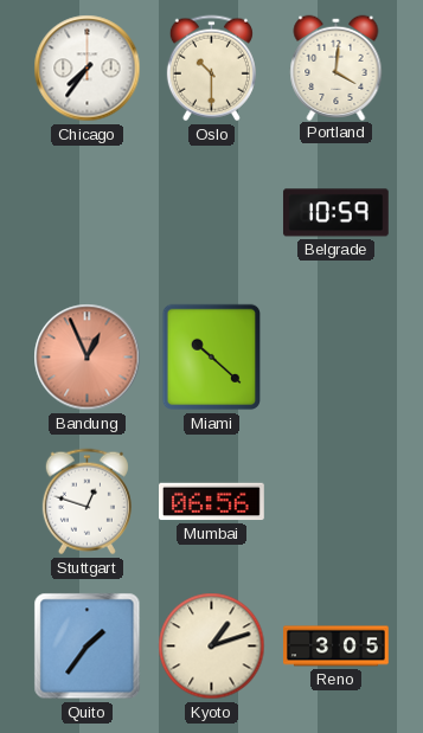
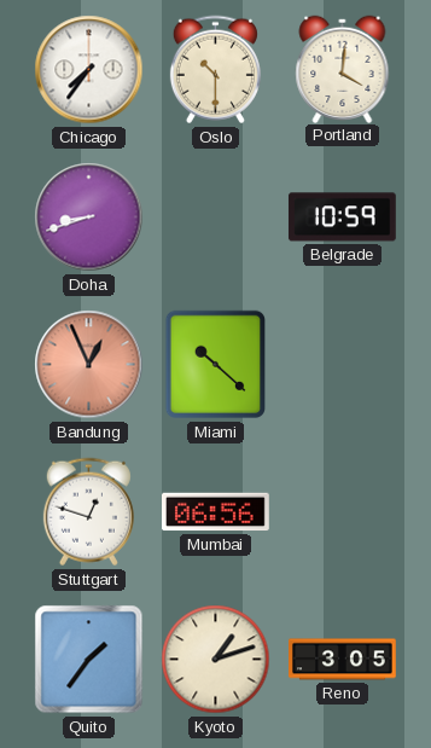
Doha: none -> 8:42 (89, 218)
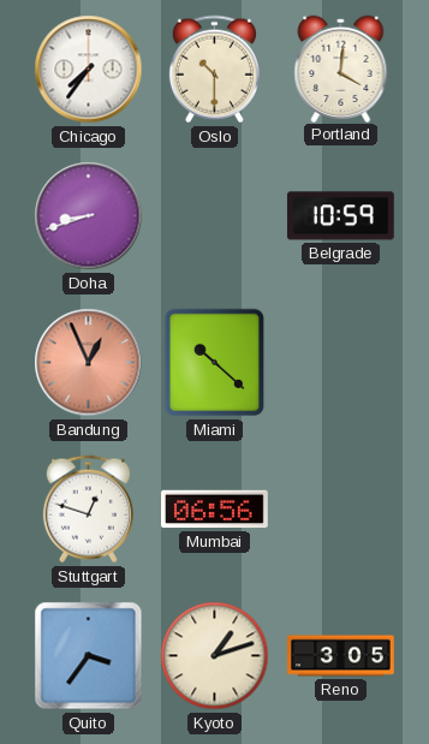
Quito: 1:36 -> 3:36 (89, 656)
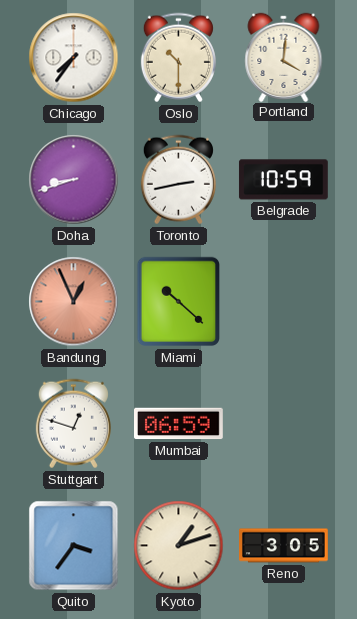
Toronto: none -> 2:43 (178, 180)
Mumbai: 06:56 -> 06:59 (179, 424)
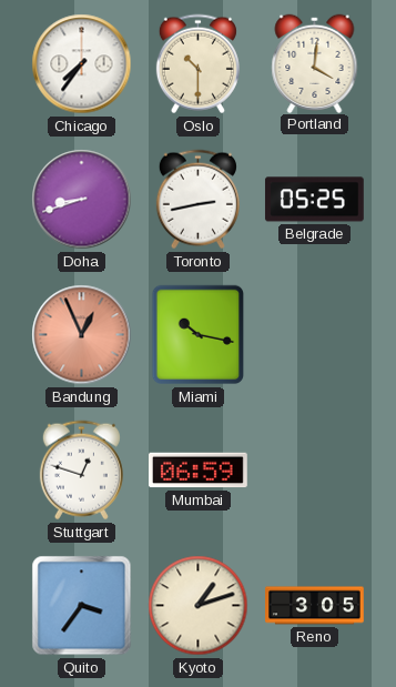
Belgrade: 10:59 -> 05:25 (314, 200)
Miami: 10:22 -> 10:17 (199, 335)
